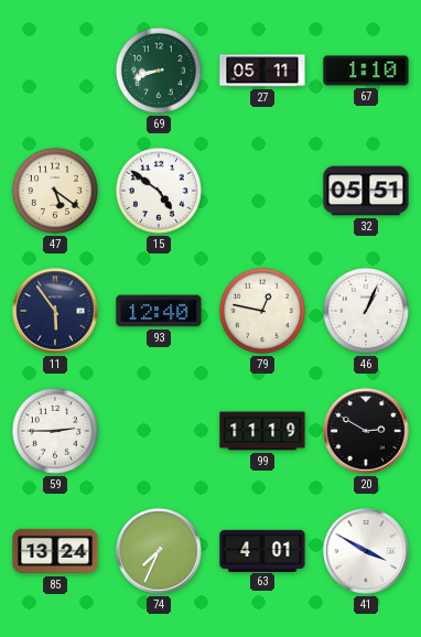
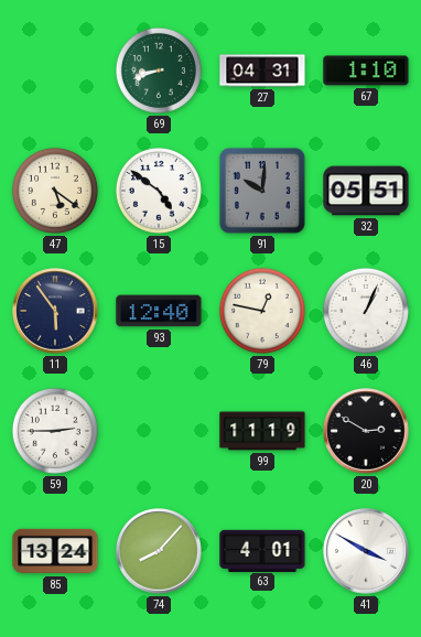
27: 05:11 -> 04:31 (262, 71)
91: none -> 10:01 (262, 191)
74: 7:34 -> 8:07 (159, 551)
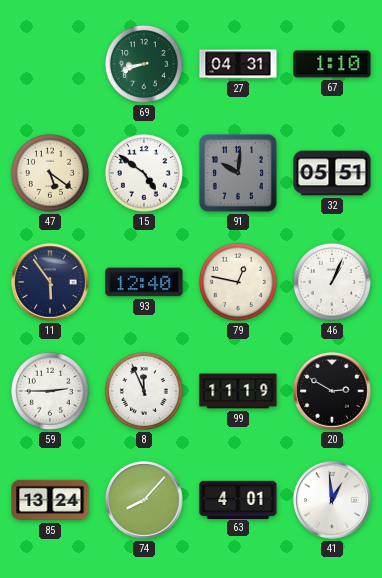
8: none -> 11:56 (144, 391)
41: 3:50 -> 12:59 (332, 500)
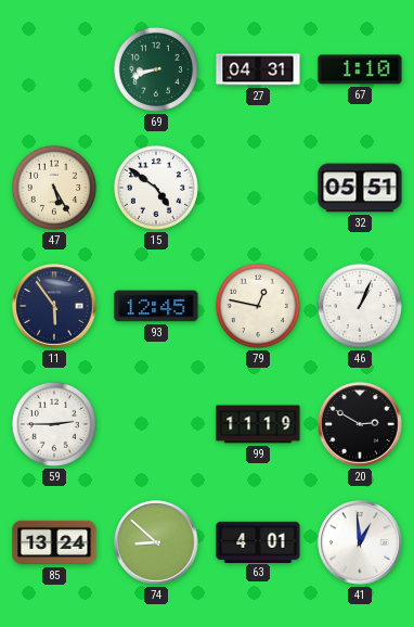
47: 5:21 -> 5:25 (54, 188)
91: 10:01 -> none (238, 173)
93: 12:40 -> 12:45 (156, 306)
8: 11:56 -> none (144, 391)
74: 8:07 -> 8:52 (156, 542)
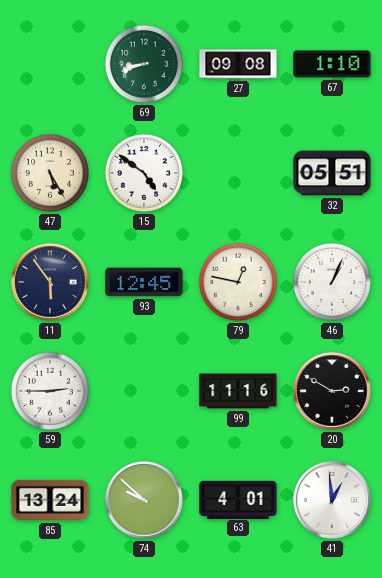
27: 04:31 -> 09:08 (238, 64)
99: 11:19 -> 11:16 (238, 391)
74: 8:52 -> 9:52 (144, 500)
